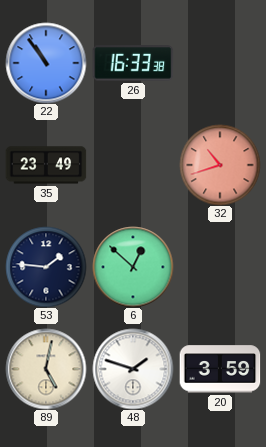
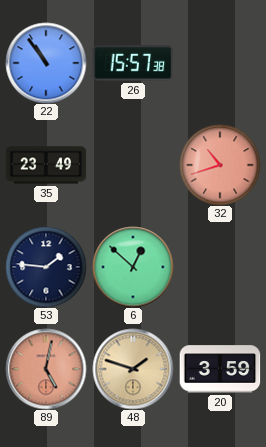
26: 16:33 -> 15:57 (133, 63)
89 dial: cream -> salmon (46, 369)
48 dial: white -> champagne (133, 369)
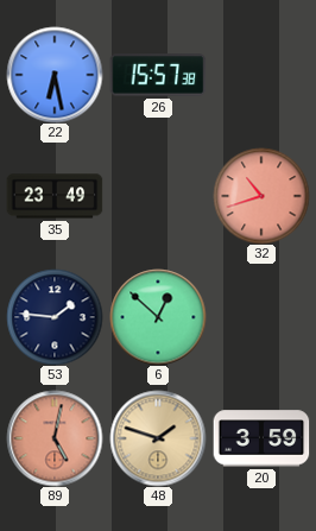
22: 10:54 -> 6:28 (55, 75)
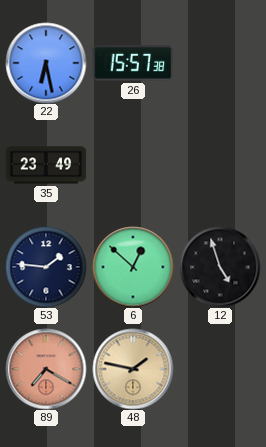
32: 10:42 -> none (261, 196)
12: none -> 4:57 (220, 267)
89: 5:02 -> 7:20 (46, 369)
48: 1:48 -> 1:47 (133, 369)
20: 3:59 -> none (261, 438)
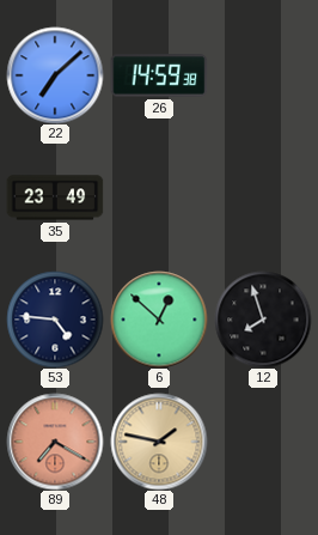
22: 6:28 -> 7:08 (55, 75)
26: 15:57 -> 14:59 (159, 75)
53: 1:46 -> 4:46 (55, 320)
12: 4:57 -> 7:57 (263, 320)
